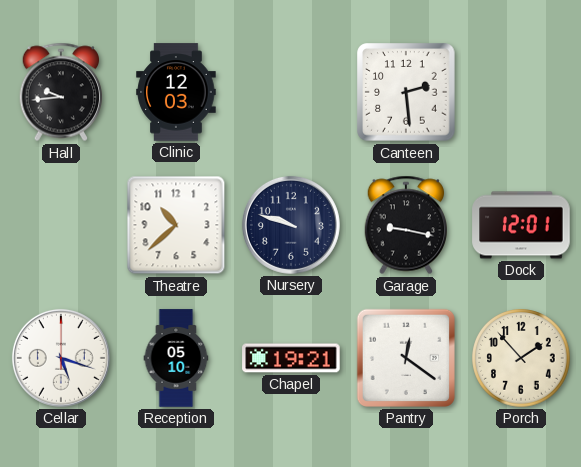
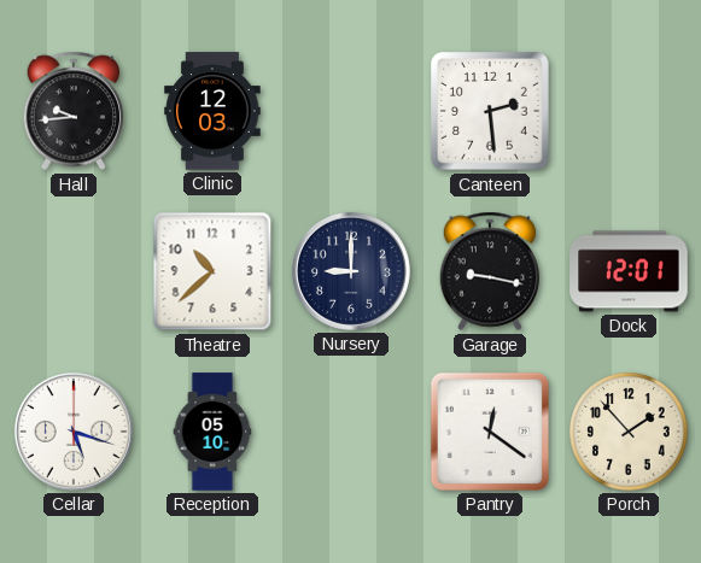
Nursery: 9:48 -> 9:00 (351, 271)
Chapel: 19:21 -> none (291, 358)
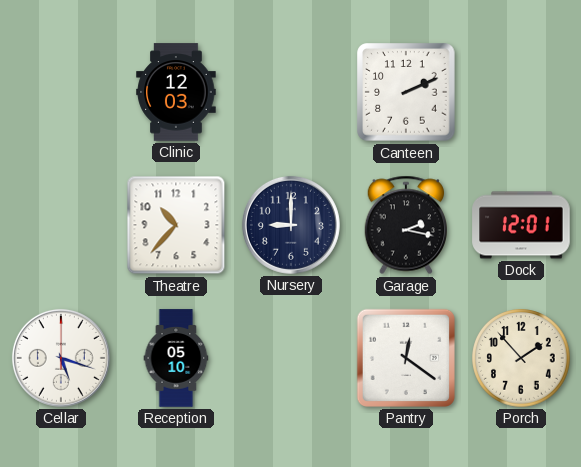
Hall: 9:44 -> none (72, 111)
Canteen: 2:29 -> 2:11 (406, 92)
Theatre: 10:38 -> 10:37 (176, 225)
Garage: 9:17 -> 2:17 (405, 225)
